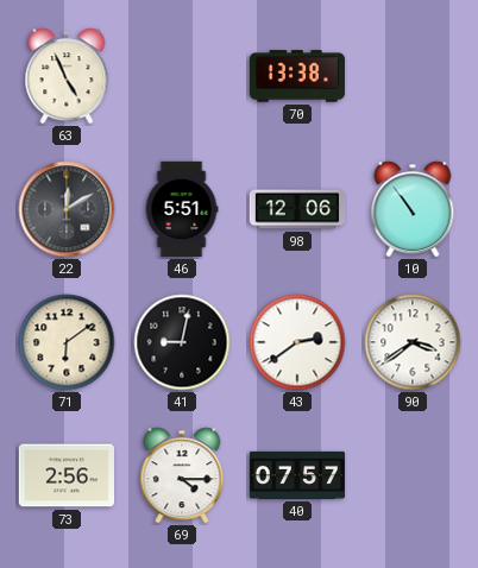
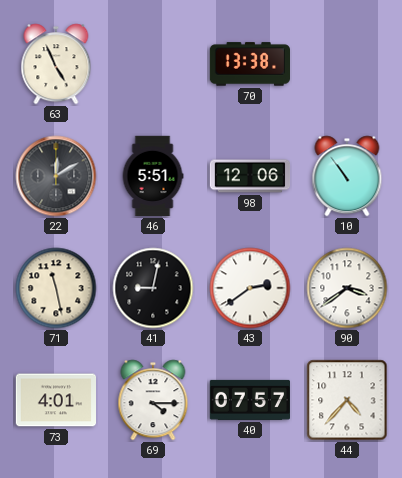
71: 6:09 -> 11:28 (56, 288)
73: 2:56 -> 4:01 (55, 400)
44: none -> 4:37 (347, 400)
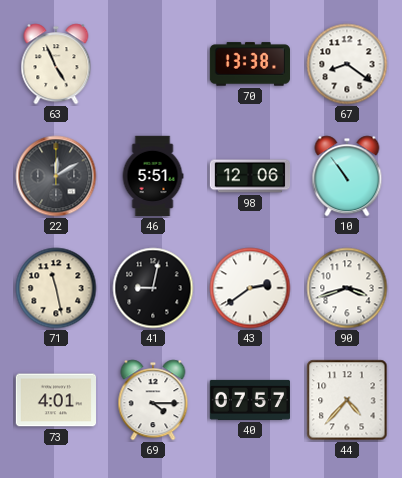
67: none -> 8:21 (347, 64)
90: 3:39 -> 3:42 (347, 288)
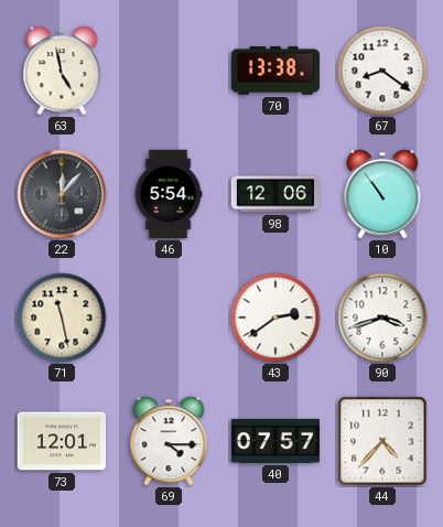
63: 4:56 -> 4:58 (62, 71)
22: 12:10 -> 12:07 (62, 194)
46: 5:51 -> 5:54 (169, 194)
41: 9:02 -> none (153, 288)
73: 4:01 -> 12:01 (61, 441)
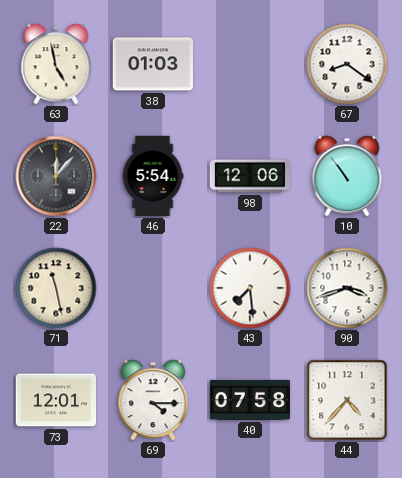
38: none -> 01:03 (152, 64)
70: 13:38 -> none (274, 71)
43: 2:39 -> 7:29 (250, 288)
40: 07:57 -> 07:58 (249, 400)
